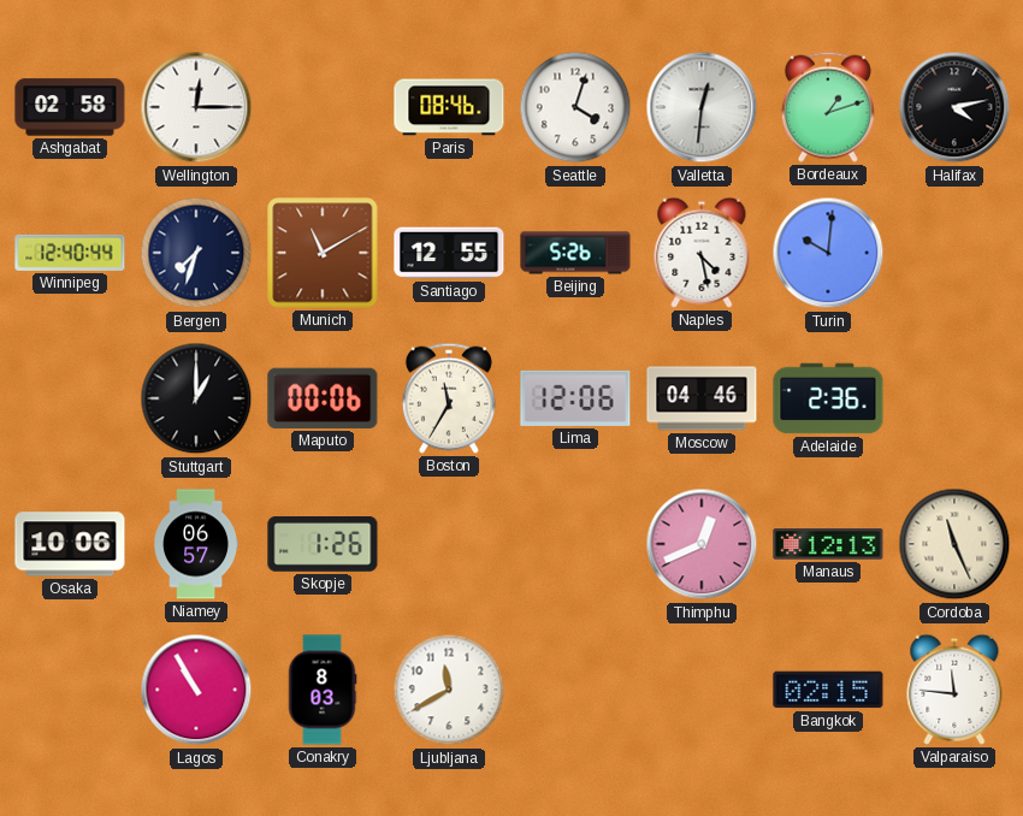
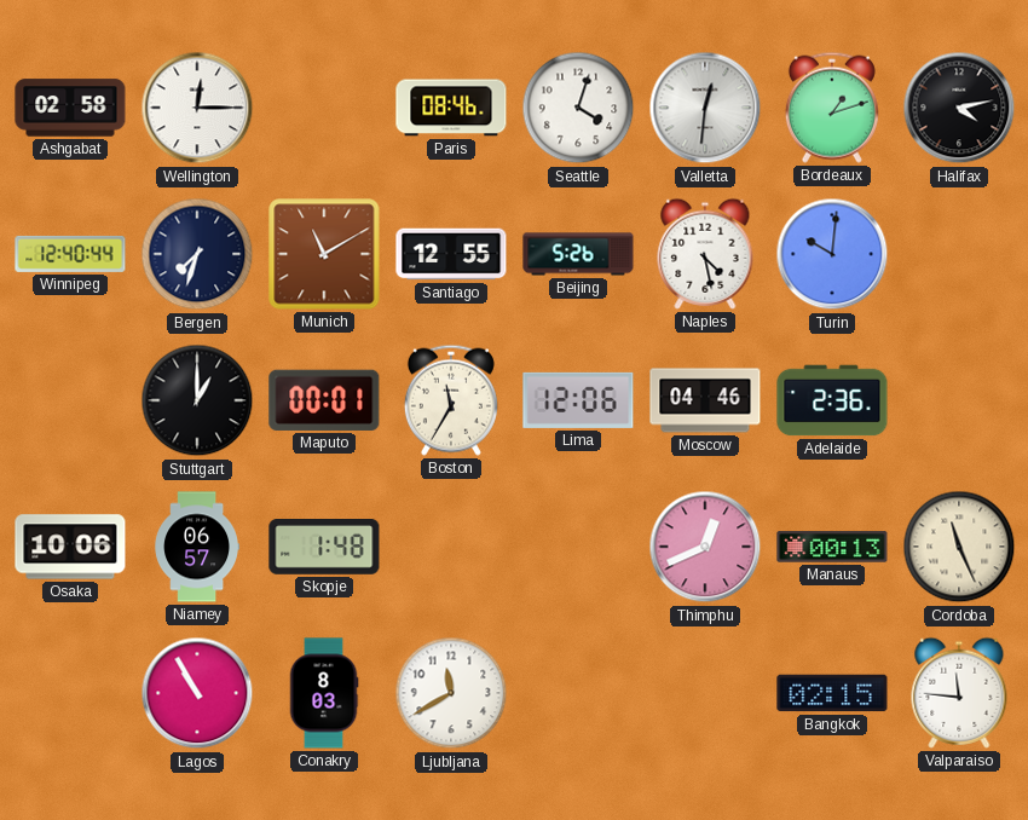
Maputo: 00:06 -> 00:01 (324, 400)
Skopje: 1:26 -> 1:48 (324, 548)
Manaus: 12:13 -> 00:13 (832, 547)
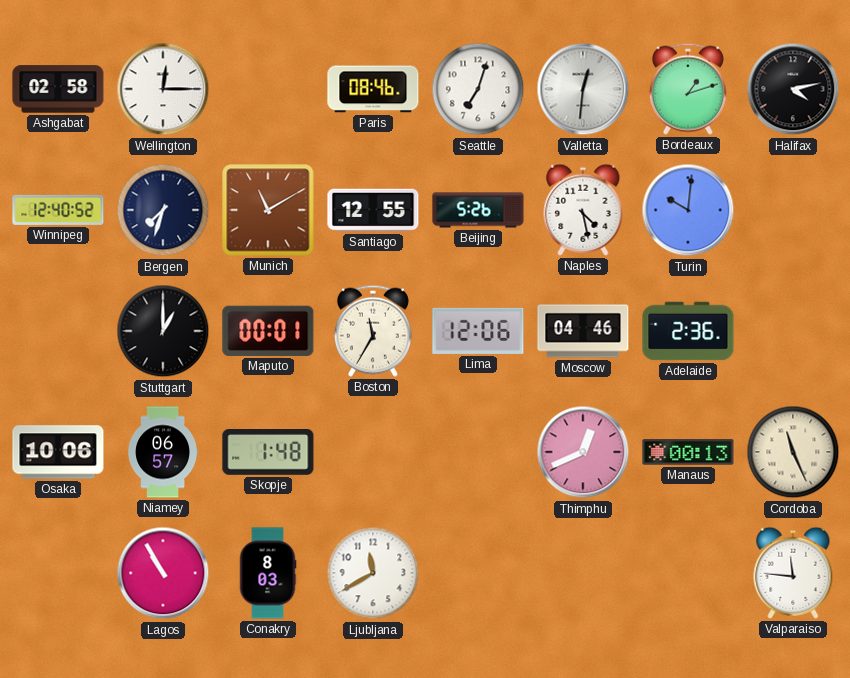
Seattle: 4:03 -> 7:03 (478, 89)
Winnipeg: 12:40:44 -> 12:40:52 (58, 210)
Bangkok: 02:15 -> none (832, 693)
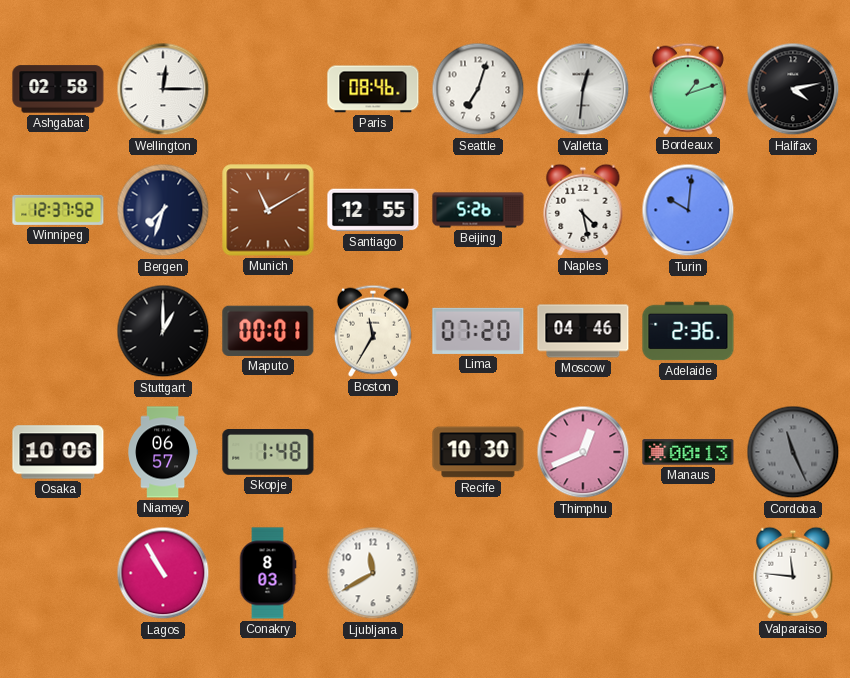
Winnipeg: 12:40 -> 12:37 (58, 210)
Lima: 12:06 -> 07:20 (478, 331)
Recife: none -> 10:30 (478, 452)
Cordoba dial: cream -> grey (793, 452)
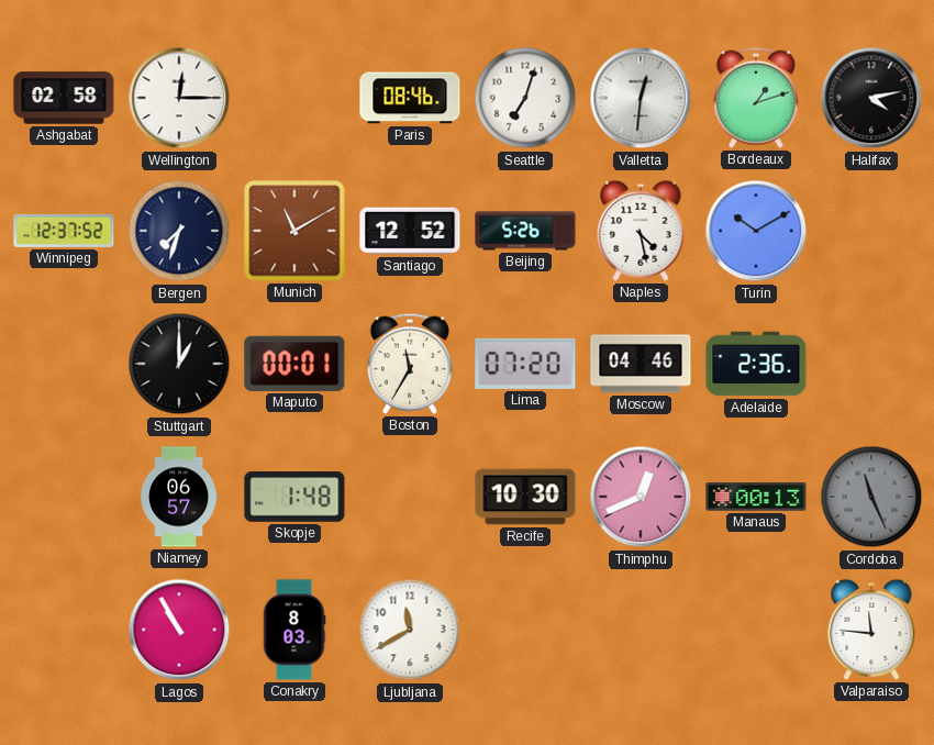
Santiago: 12:55 -> 12:52 (410, 231)
Turin: 10:01 -> 10:10 (756, 231)
Osaka: 10:06 -> none (58, 452)
